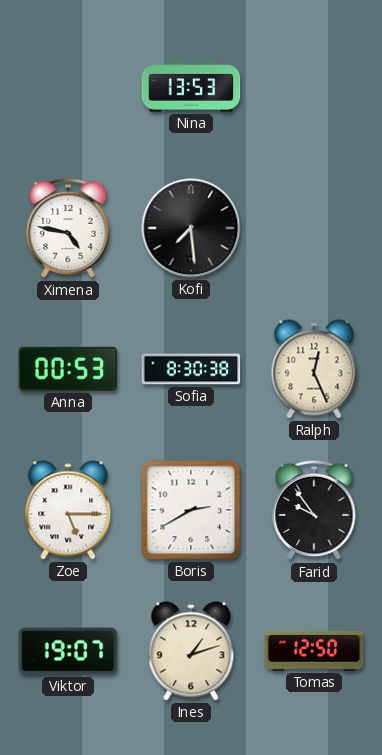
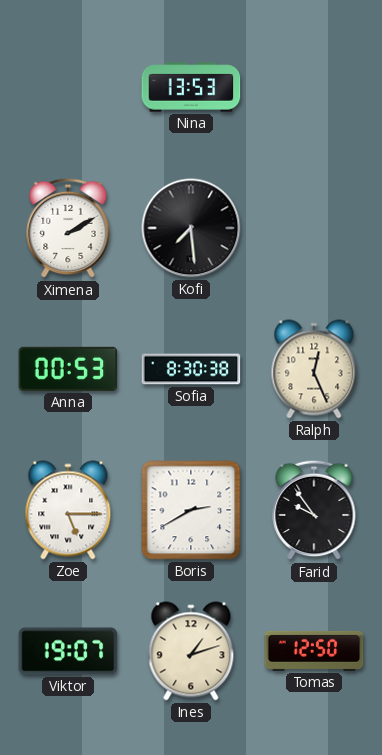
Ximena: 4:47 -> 2:10 (68, 228)
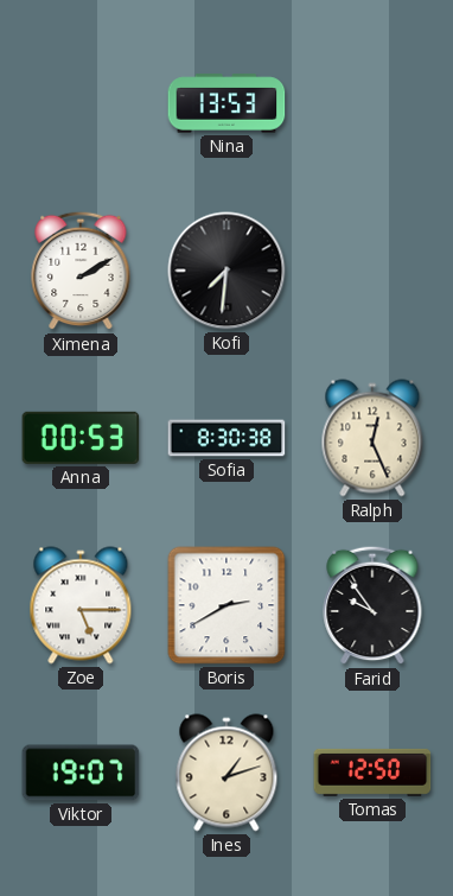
Kofi: 7:29 -> 7:31 (226, 271)
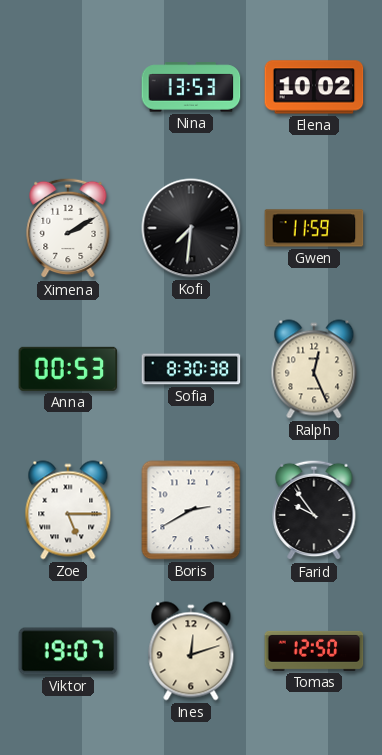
Elena: none -> 10:02 (314, 87)
Gwen: none -> 11:59 (314, 228)
Ines: 1:12 -> 12:12 (191, 651)
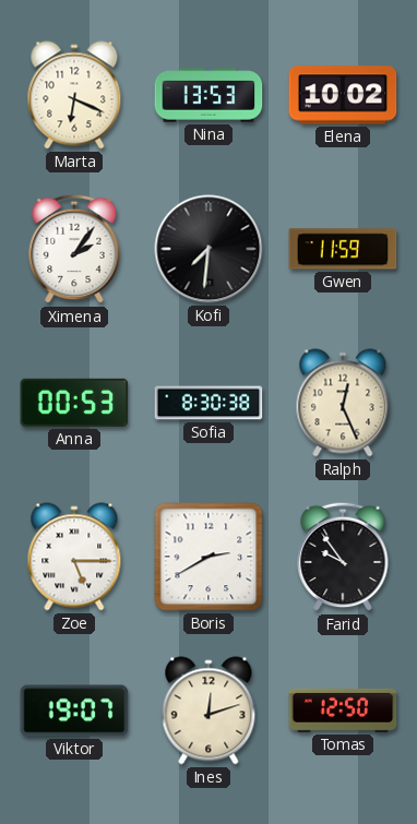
Marta: none -> 6:19 (74, 95)
Ximena: 2:10 -> 2:06 (74, 249)
